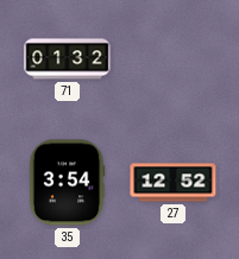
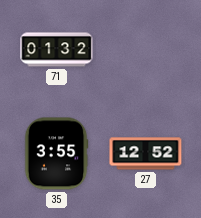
35: 3:54 -> 3:55 (56, 154)
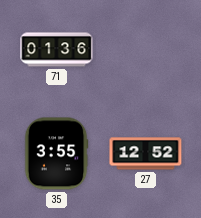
71: 01:32 -> 01:36 (57, 50)
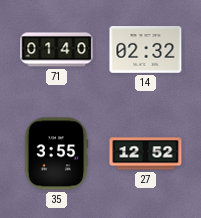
71: 01:36 -> 01:40 (57, 50)
14: none -> 02:32 (146, 50)
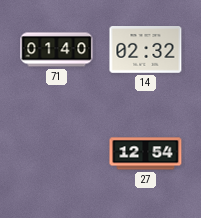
35: 3:55 -> none (56, 154)
27: 12:52 -> 12:54 (146, 154)
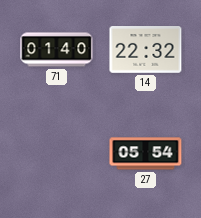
14: 02:32 -> 22:32 (146, 50)
27: 12:54 -> 05:54 (146, 154)
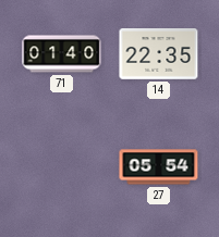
14: 22:32 -> 22:35 (159, 54)
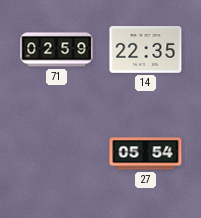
71: 01:40 -> 02:59 (57, 50)
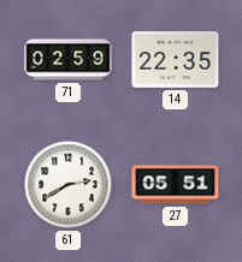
61: none -> 2:40 (69, 185)
27: 05:54 -> 05:51 (176, 185)
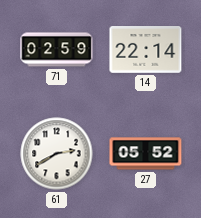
14: 22:35 -> 22:14 (146, 50)
27: 05:51 -> 05:52 (146, 154)
